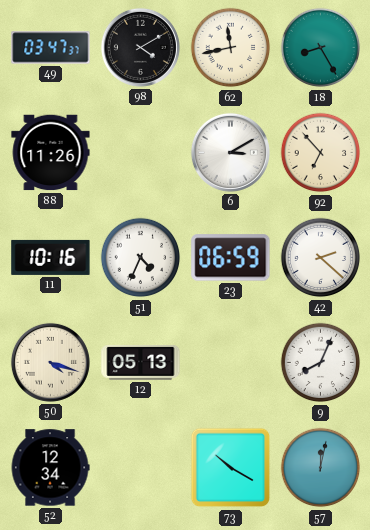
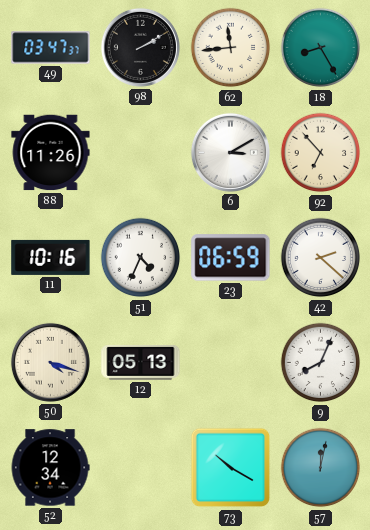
98: 4:10 -> 2:10 (140, 47)
62: 11:43 -> 11:44 (231, 48)
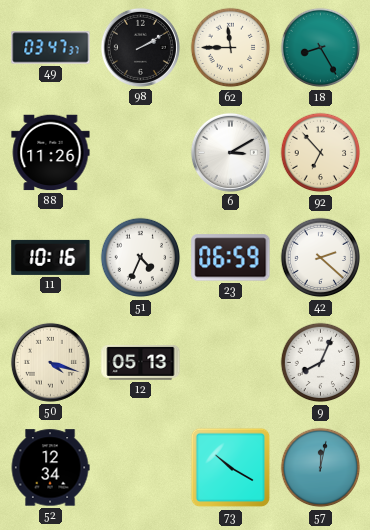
62: 11:44 -> 11:45 (231, 48)
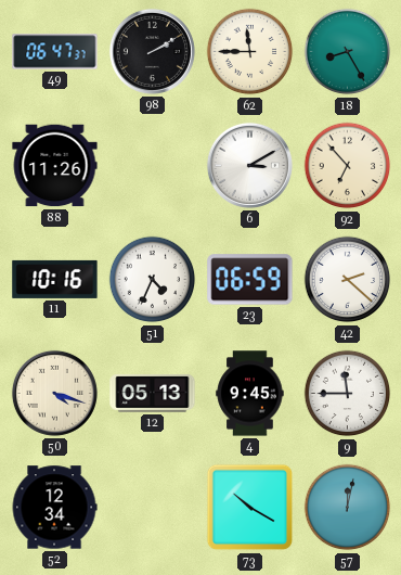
49: 03:47 -> 06:47 (55, 52)
4: none -> 9:45 (250, 394)
9: 8:04 -> 11:45 (348, 394)
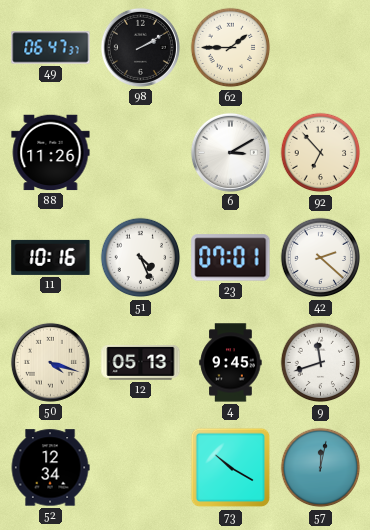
62: 11:45 -> 1:45 (231, 48)
18: 8:25 -> none (348, 52)
51: 4:34 -> 4:26 (141, 258)
23: 06:59 -> 07:01 (231, 258)
9: 11:45 -> 11:42 (321, 363)
